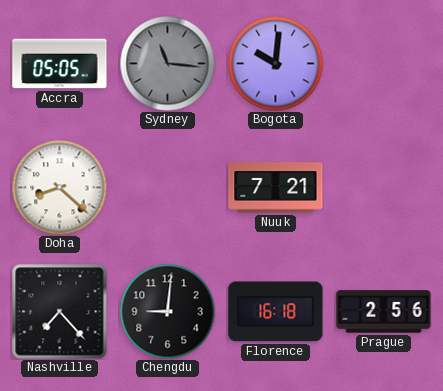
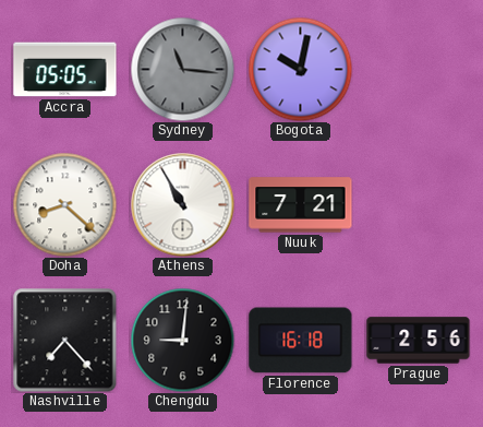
Bogota: 10:01 -> 10:02 (300, 69)
Athens: none -> 10:55 (182, 204)
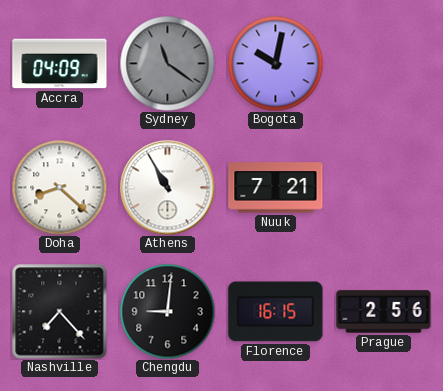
Accra: 05:05 -> 04:09 (60, 64)
Sydney: 11:16 -> 11:21 (167, 63)
Florence: 16:18 -> 16:15 (276, 312)
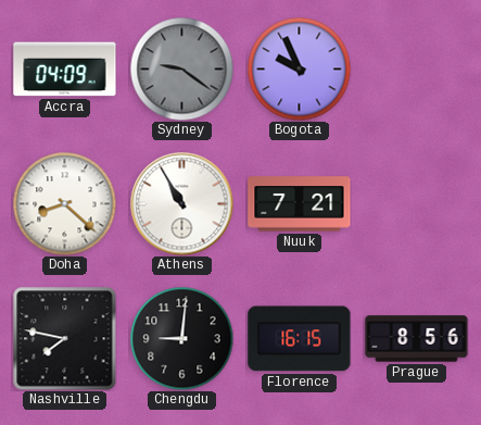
Sydney: 11:21 -> 9:21 (181, 68)
Bogota: 10:02 -> 9:56 (299, 68)
Nashville: 7:23 -> 7:47 (64, 338)
Prague: 2:56 -> 8:56 (417, 339)
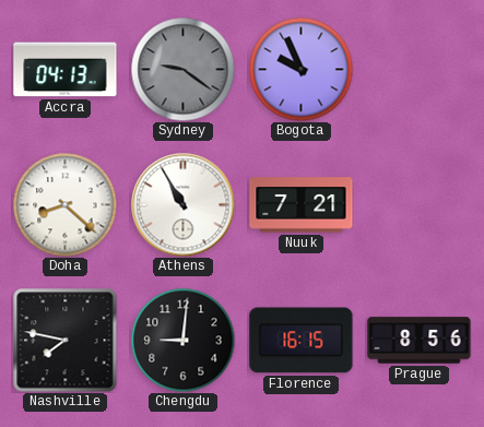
Accra: 04:09 -> 04:13 (66, 70)
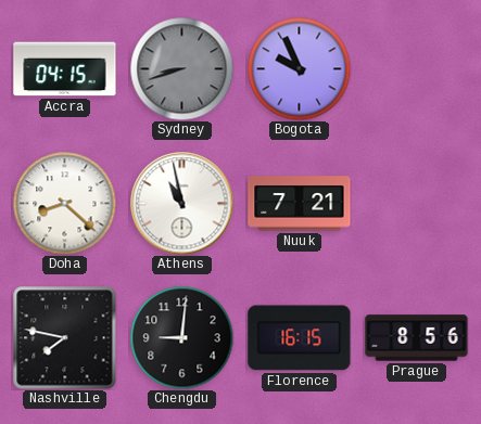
Accra: 04:13 -> 04:15 (65, 69)
Sydney: 9:21 -> 8:42 (181, 68)
Athens: 10:55 -> 10:58 (181, 203)
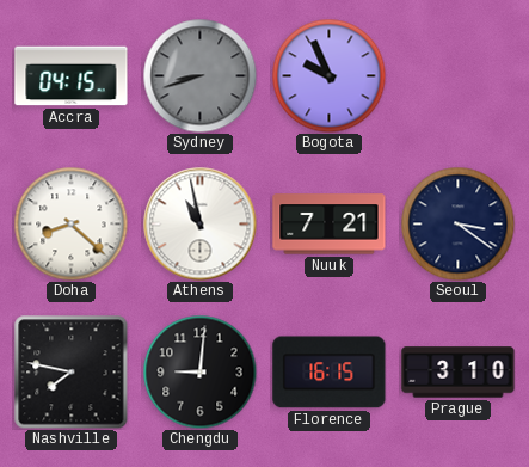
Seoul: none -> 3:21 (457, 223)
Prague: 8:56 -> 3:10 (459, 373)
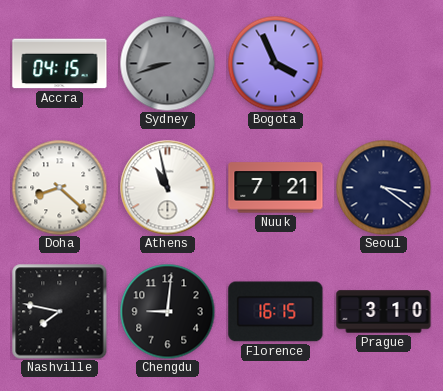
Bogota: 9:56 -> 3:56 (275, 63)
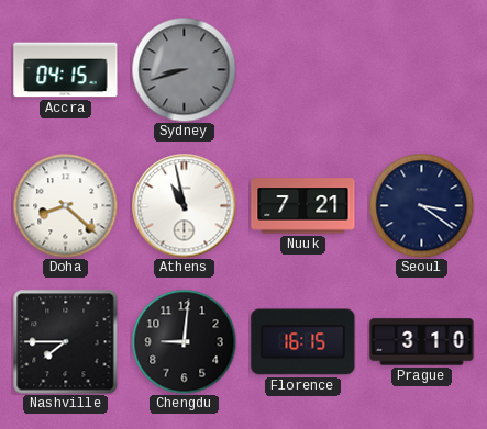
Bogota: 3:56 -> none (275, 63)
Nashville: 7:47 -> 7:45 (65, 341)
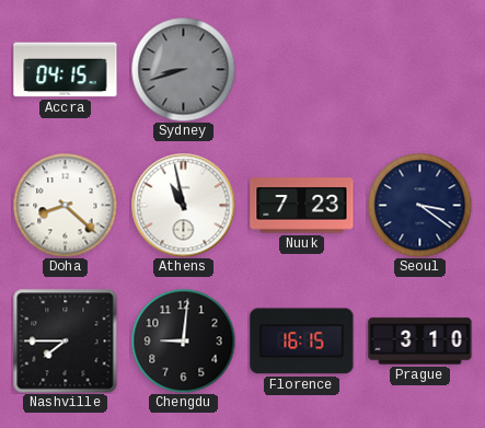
Nuuk: 7:21 -> 7:23 (302, 206)
